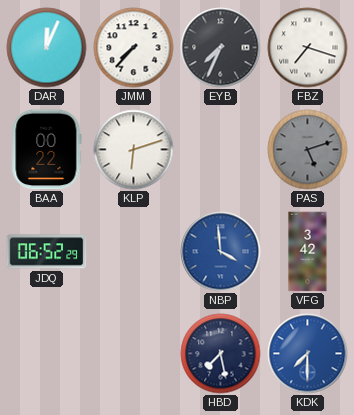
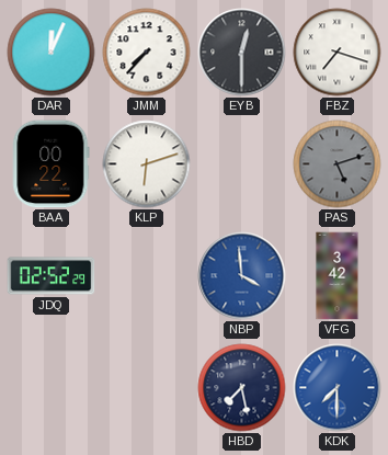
EYB: 7:34 -> 12:30 (242, 53)
JDQ: 06:52 -> 02:52 (52, 276)
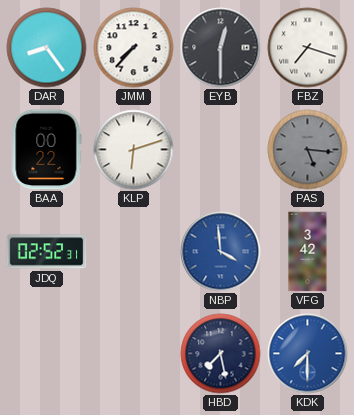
DAR: 12:04 -> 8:24 (47, 48)
PAS: 5:12 -> 5:16 (308, 150)
JDQ: 02:52:29 -> 02:52:31 (47, 252)
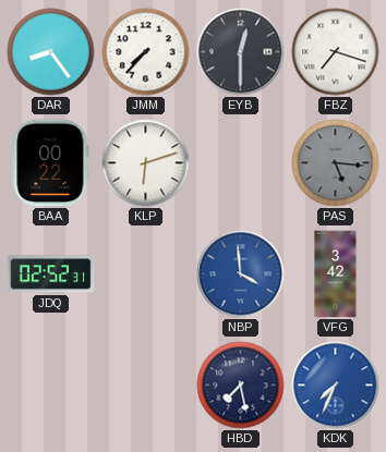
KDK: 7:30 -> 7:34 (336, 386)
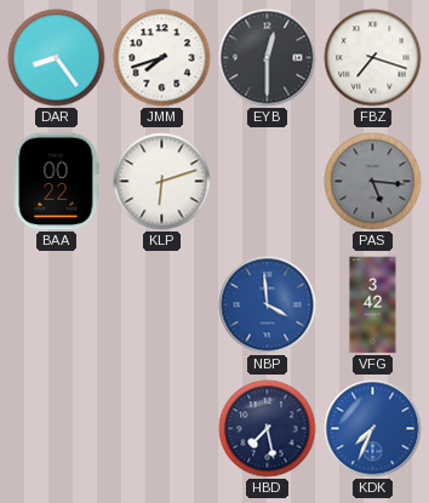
JMM: 7:37 -> 7:42 (162, 58)
JDQ: 02:52 -> none (51, 274)
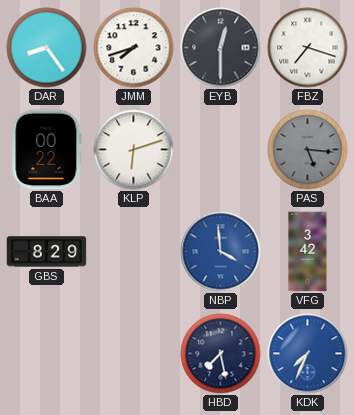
GBS: none -> 8:29 (47, 252)
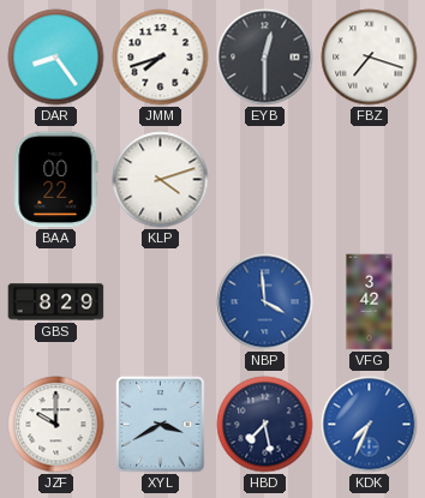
KLP: 6:12 -> 4:12 (161, 180)
PAS: 5:16 -> none (308, 150)
JZF: none -> 10:00 (56, 425)
XYL: none -> 3:40 (161, 425)
